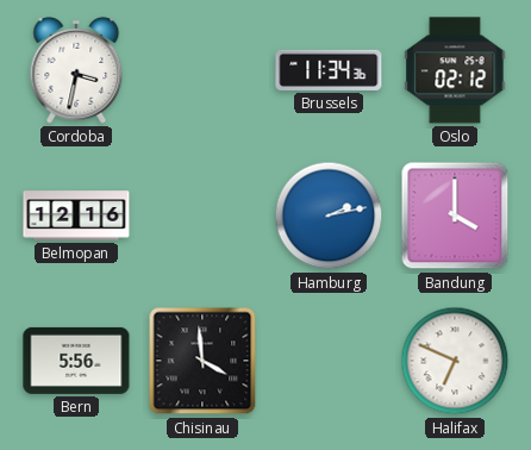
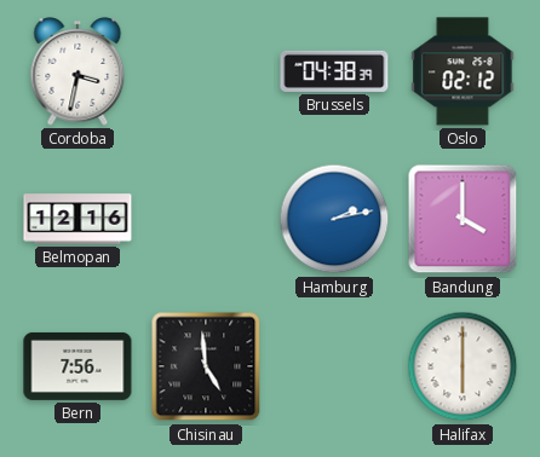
Brussels: 11:34 -> 04:38 (334, 71)
Bern: 5:56 -> 7:56 (77, 366)
Chisinau: 3:59 -> 4:59 (206, 366)
Halifax: 6:49 -> 6:00 (463, 366)
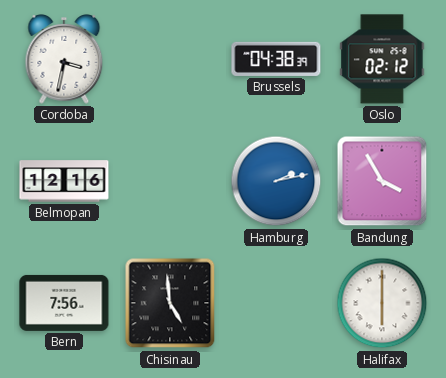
Bandung: 4:00 -> 3:55 (382, 181)
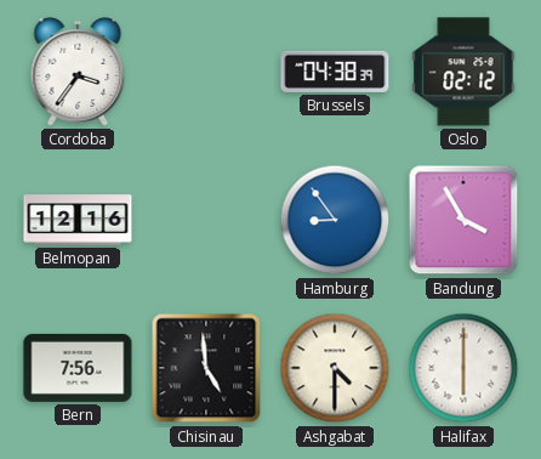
Cordoba: 3:32 -> 3:36 (78, 73)
Hamburg: 2:13 -> 8:54 (335, 220)
Ashgabat: none -> 4:30 (335, 368)
